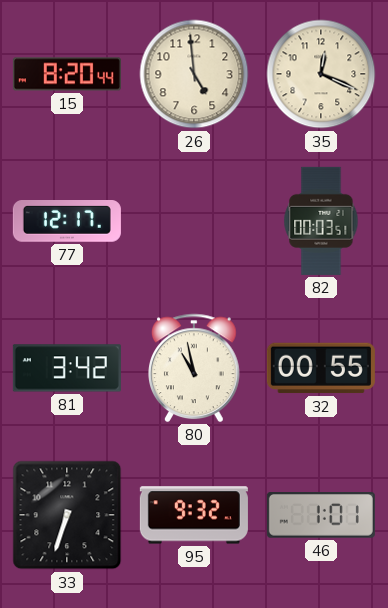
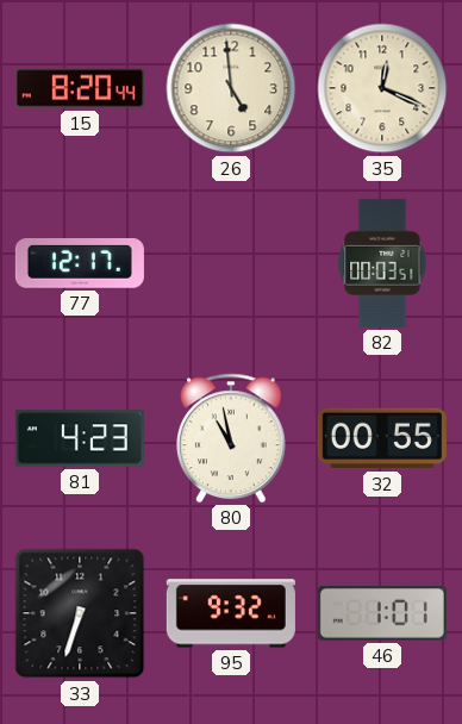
81: 3:42 -> 4:23 (80, 438)
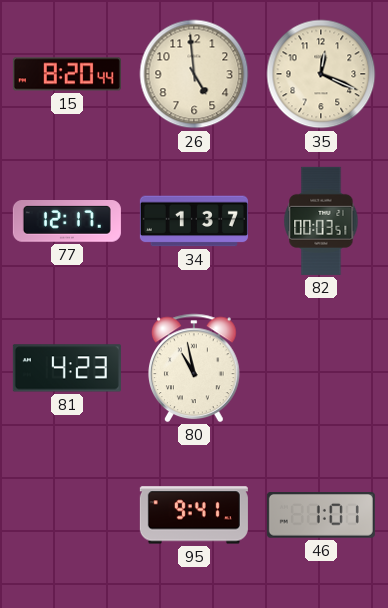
34: none -> 1:37 (194, 221)
32: 00:55 -> none (382, 438)
33: 6:33 -> none (80, 613)
95: 9:32 -> 9:41 (194, 515)
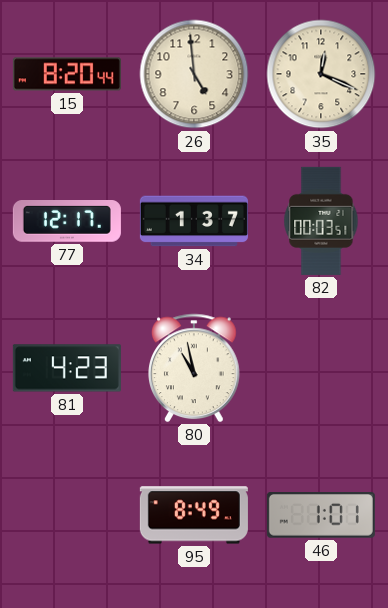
95: 9:41 -> 8:49 (194, 515)
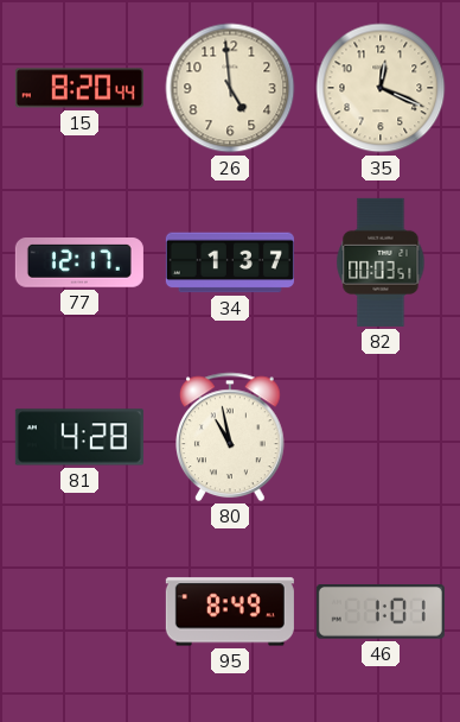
81: 4:23 -> 4:28 (79, 437)
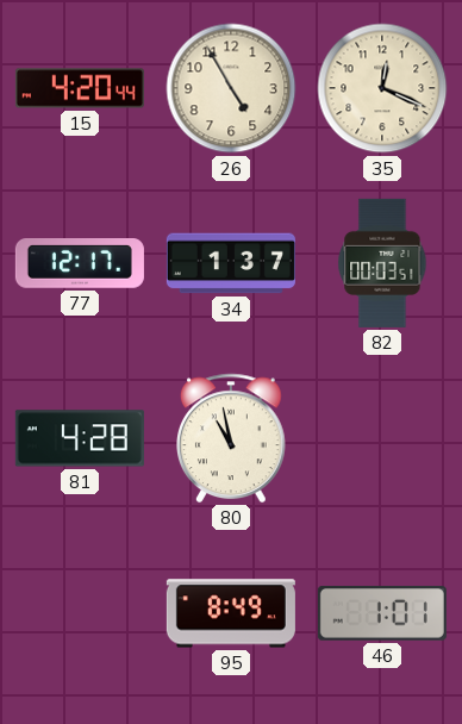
15: 8:20 -> 4:20 (80, 88)
26: 4:59 -> 4:55 (231, 88)
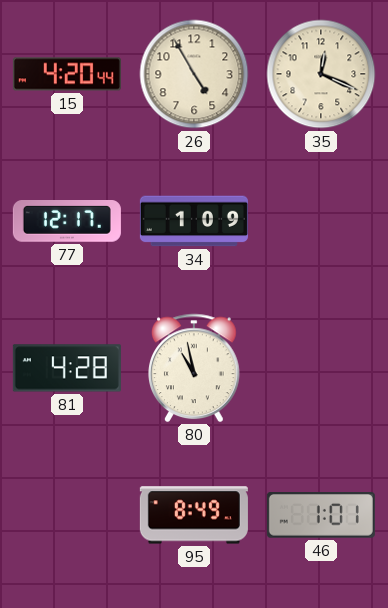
34: 1:37 -> 1:09 (194, 221)
82: 00:03 -> none (382, 263)
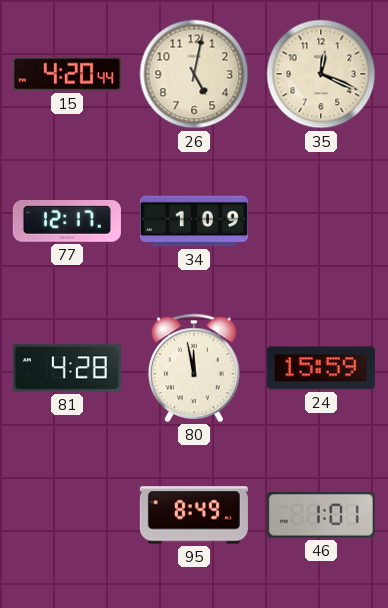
26: 4:55 -> 5:02 (194, 74)
80: 10:58 -> 11:58 (195, 368)
24: none -> 15:59 (321, 368)
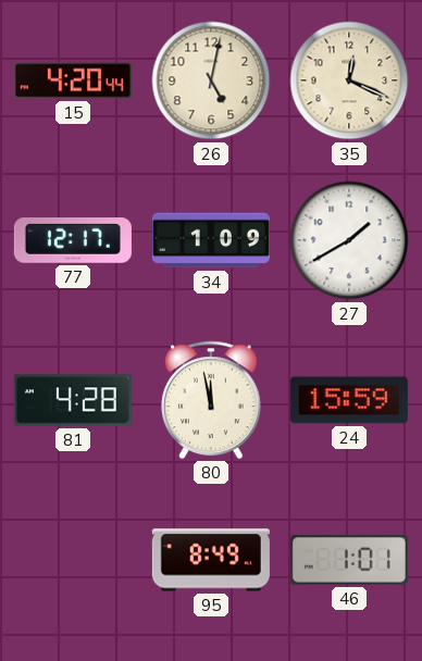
27: none -> 1:40 (349, 240)
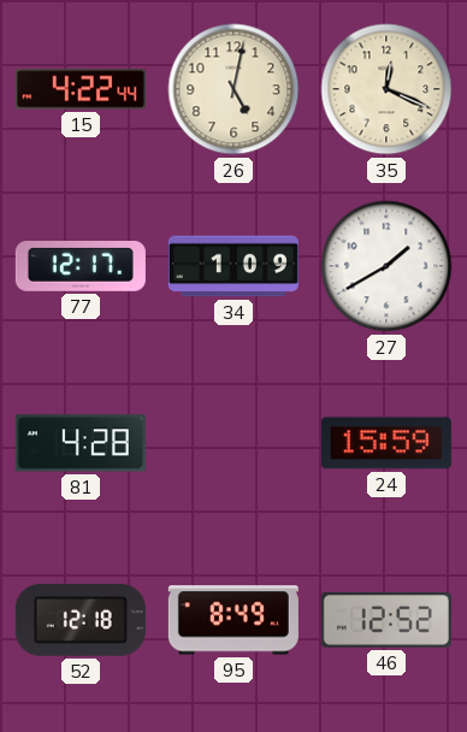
15: 4:20 -> 4:22 (81, 89)
80: 11:58 -> none (212, 400)
52: none -> 12:18 (81, 620)
46: 1:01 -> 12:52 (386, 621)
